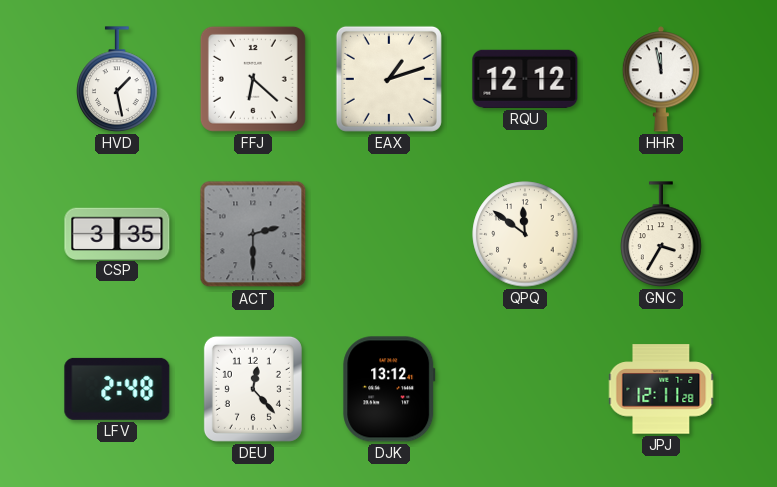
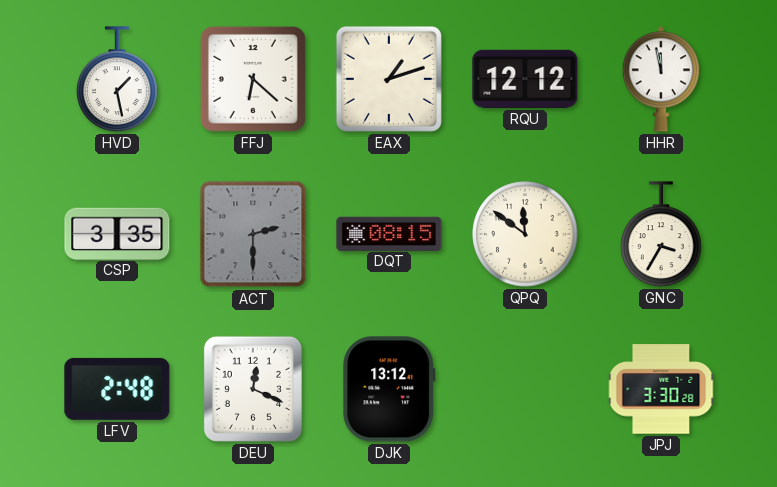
DQT: none -> 08:15 (389, 233)
DEU: 12:23 -> 12:19 (253, 389)
JPJ: 12:11 -> 3:30 (661, 389)
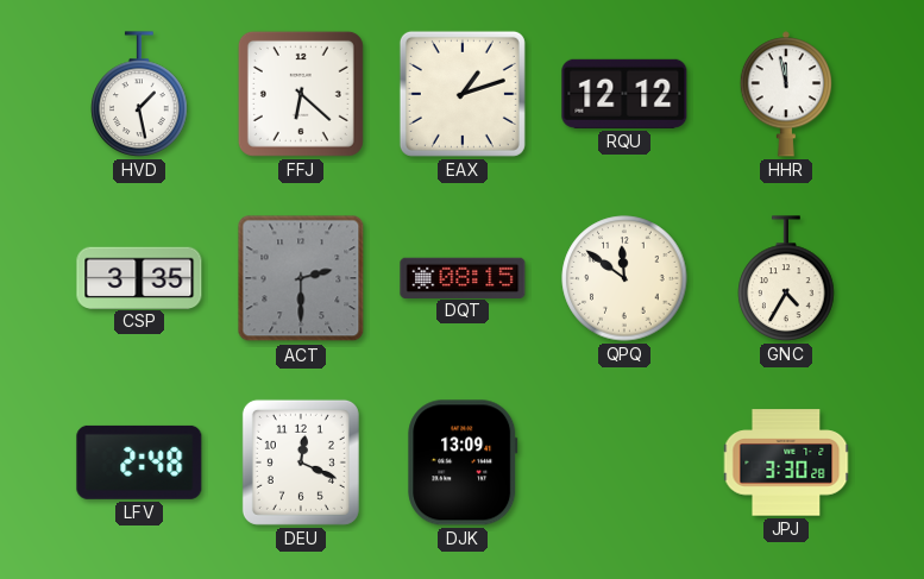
GNC: 3:35 -> 4:35 (786, 278)
DJK: 13:12 -> 13:09 (463, 462)
